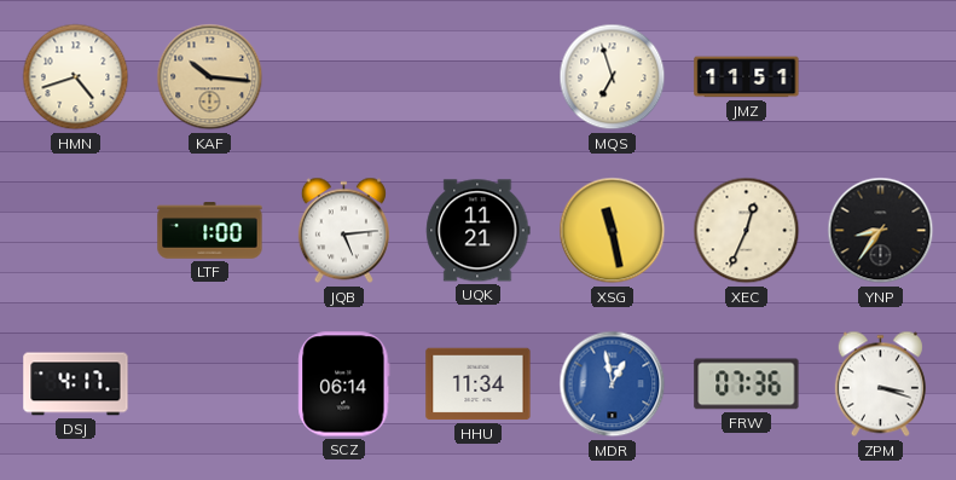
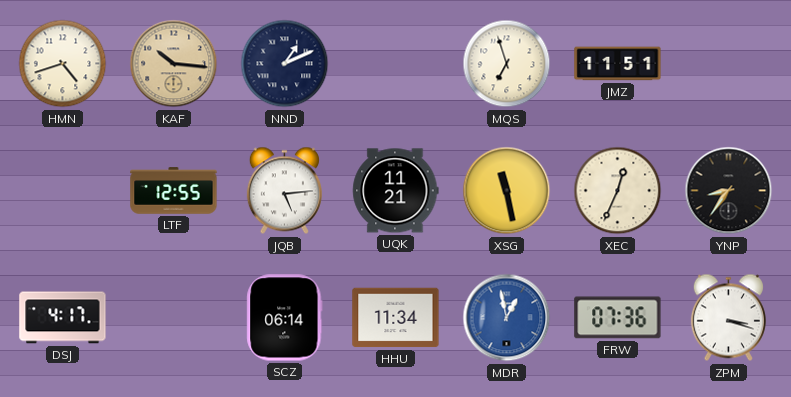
NND: none -> 1:11 (285, 64)
LTF: 1:00 -> 12:55 (174, 191)
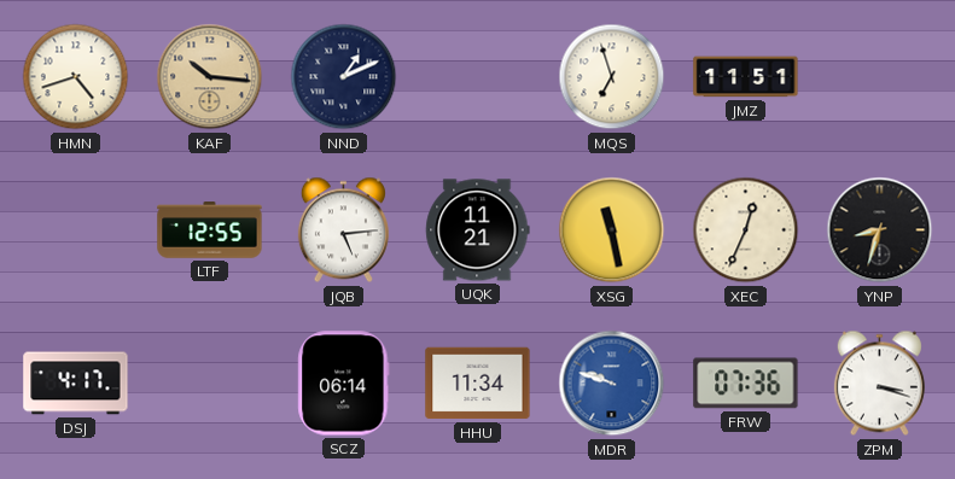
YNP: 8:36 -> 8:33 (880, 230)
MDR: 12:58 -> 9:48 (612, 384)
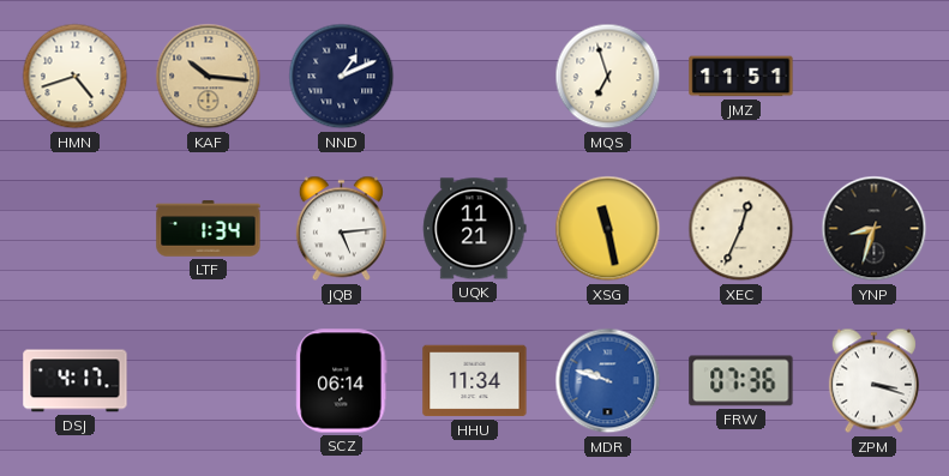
LTF: 12:55 -> 1:34 (209, 229)
